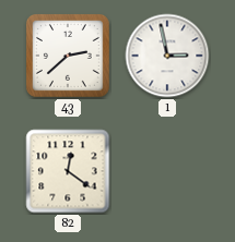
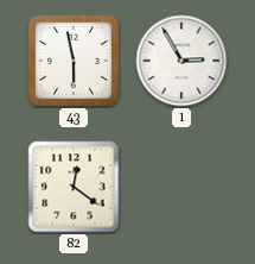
43: 2:38 -> 5:58 (75, 62)
1: 2:58 -> 2:55 (181, 61)
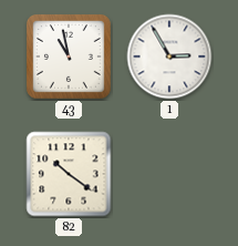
43: 5:58 -> 10:58 (70, 58)
82: 12:21 -> 10:21 (69, 174)
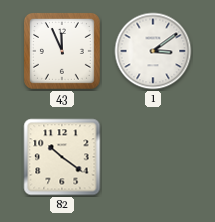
43: 10:58 -> 11:56 (63, 52)
1: 2:55 -> 3:09 (153, 51)
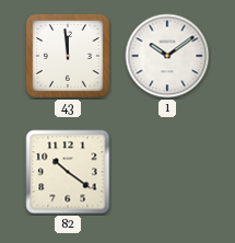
43: 11:56 -> 11:59 (69, 57)
1: 3:09 -> 10:09 (167, 56)
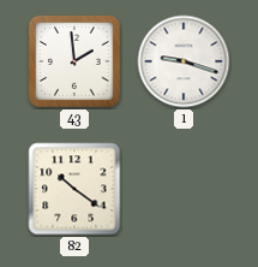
43: 11:59 -> 1:59 (76, 63)
1: 10:09 -> 9:18 (184, 61)
